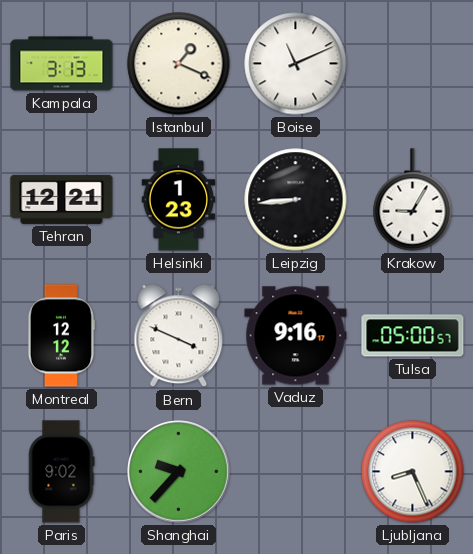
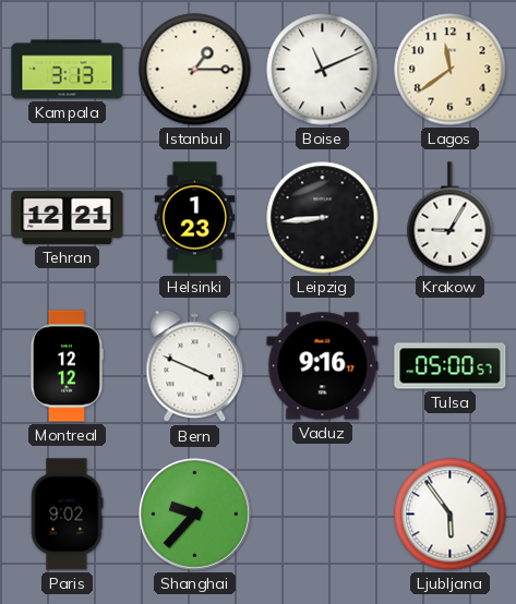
Istanbul: 1:19 -> 1:15 (195, 70)
Lagos: none -> 11:39 (451, 70)
Ljubljana: 8:26 -> 5:54 (451, 515)
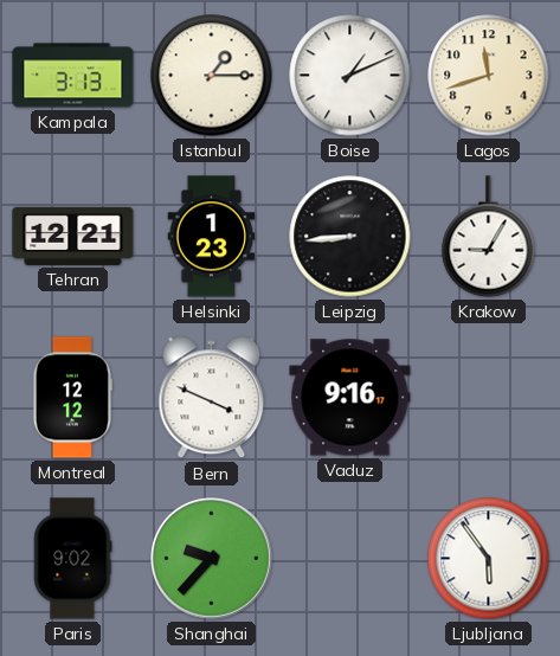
Boise: 11:11 -> 1:11 (350, 76)
Lagos: 11:39 -> 11:42 (489, 76)
Tulsa: 05:00 -> none (451, 366)
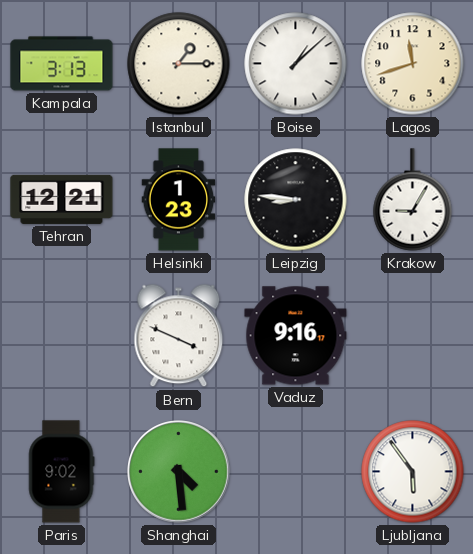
Boise: 1:11 -> 1:08 (296, 64)
Leipzig: 8:44 -> 8:46 (296, 200)
Montreal: 12:12 -> none (72, 398)
Shanghai: 9:37 -> 4:29 (179, 472)
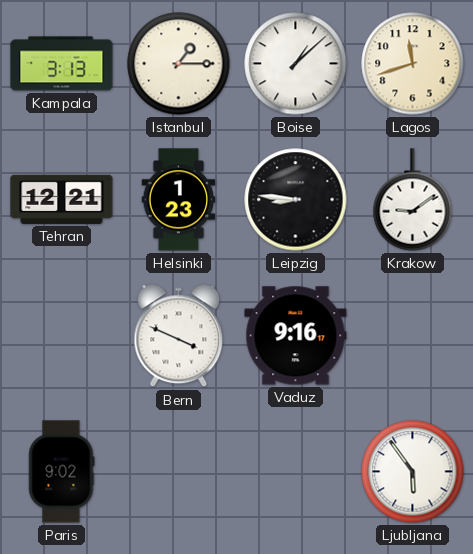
Krakow: 9:05 -> 9:09 (413, 200)
Shanghai: 4:29 -> none (179, 472)
